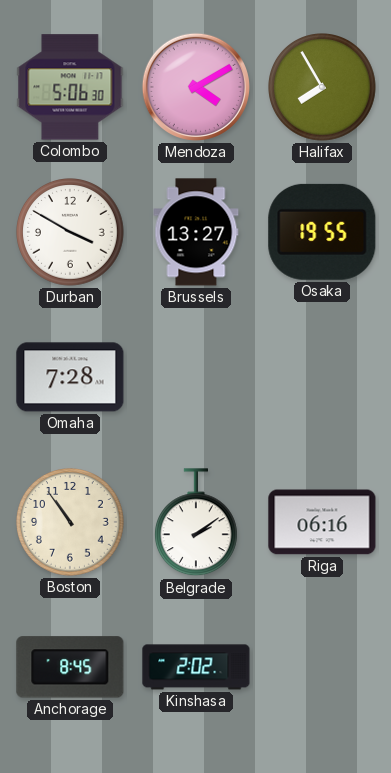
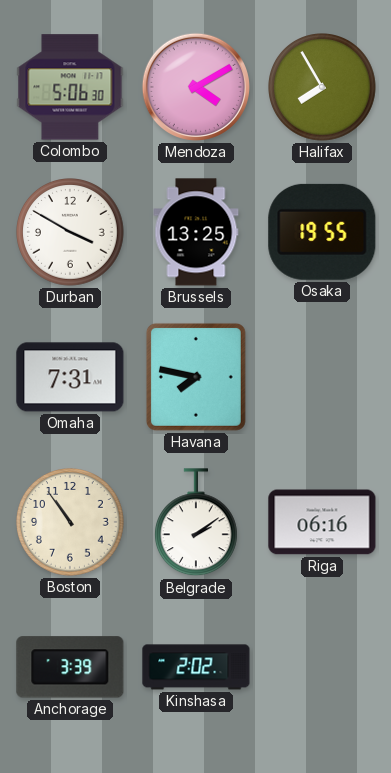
Brussels: 13:27 -> 13:25 (196, 232)
Omaha: 7:28 -> 7:31 (70, 377)
Havana: none -> 7:47 (196, 377)
Anchorage: 8:45 -> 3:39 (70, 667)
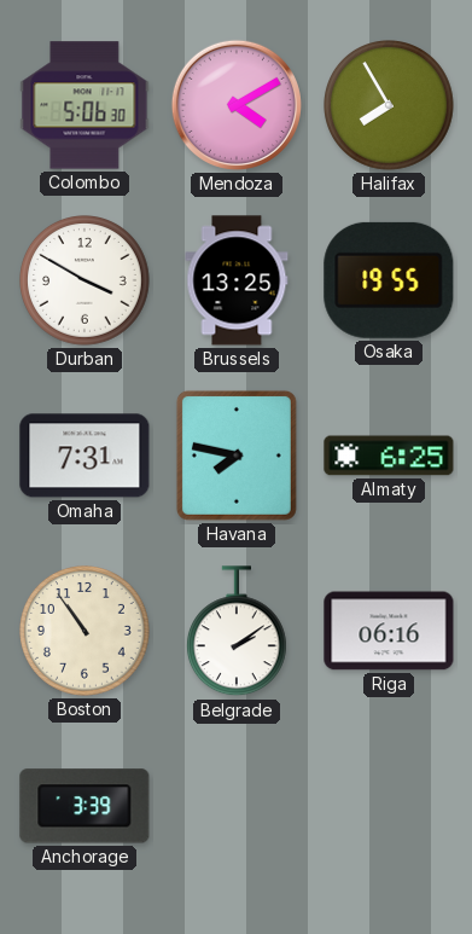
Almaty: none -> 6:25 (389, 456)
Kinshasa: 2:02 -> none (196, 667)
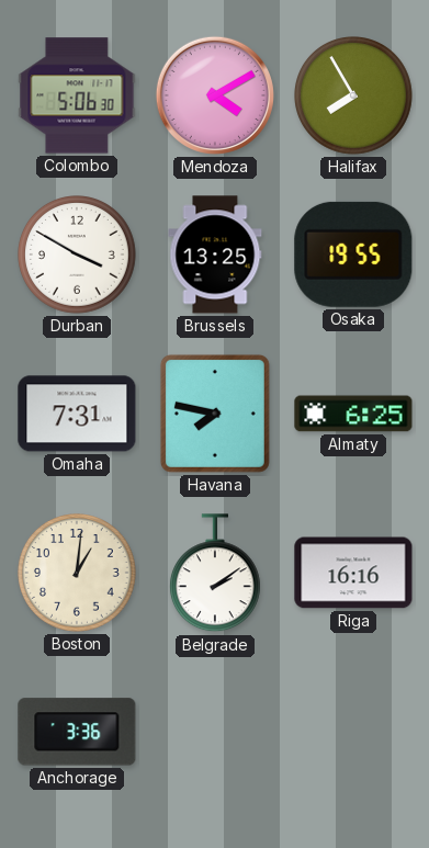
Boston: 10:54 -> 1:01 (78, 574)
Riga: 06:16 -> 16:16 (353, 573)
Anchorage: 3:39 -> 3:36 (77, 732)
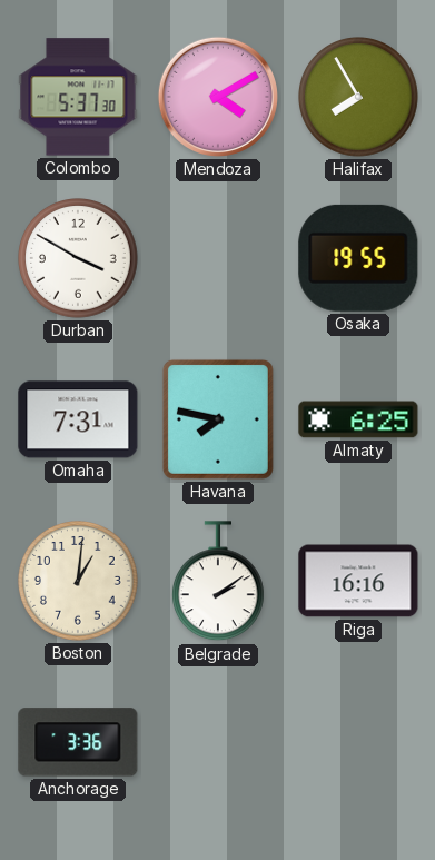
Colombo: 5:06 -> 5:37 (78, 97)
Brussels: 13:25 -> none (215, 255)
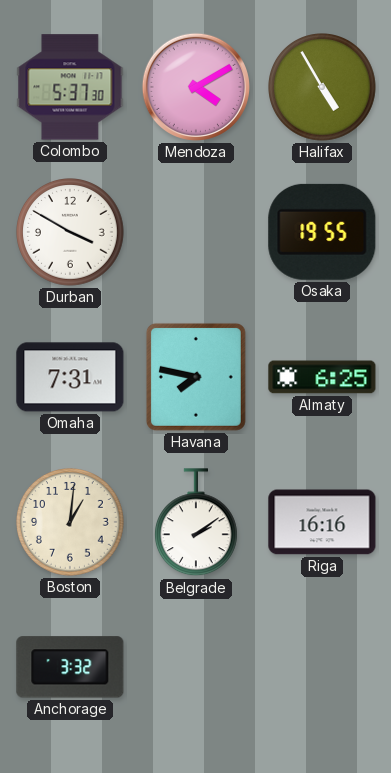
Halifax: 7:55 -> 4:55 (323, 88)
Anchorage: 3:36 -> 3:32 (70, 667)
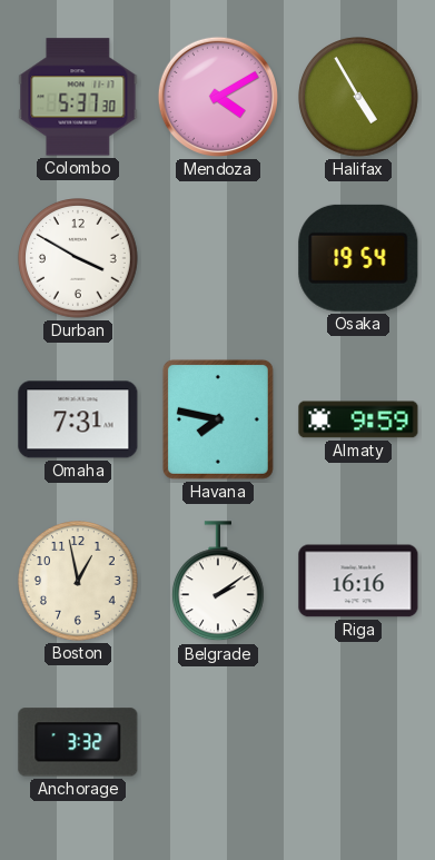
Osaka: 19:55 -> 19:54 (358, 258)
Almaty: 6:25 -> 9:59 (358, 419)
Boston: 1:01 -> 12:58 (79, 582)
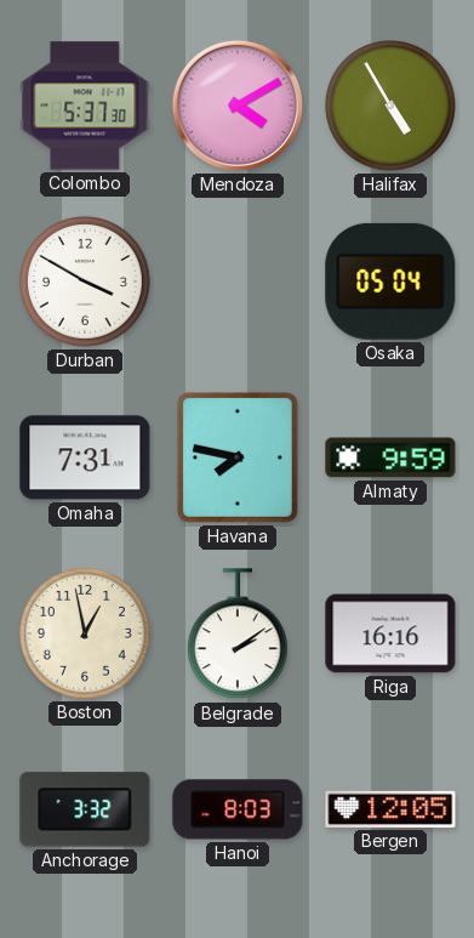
Osaka: 19:54 -> 05:04 (390, 282)
Hanoi: none -> 8:03 (238, 809)
Bergen: none -> 12:05 (390, 809)
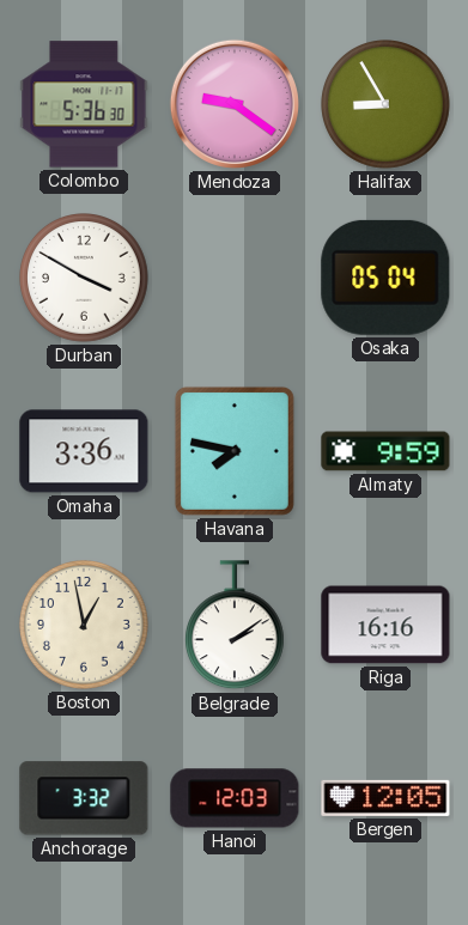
Colombo: 5:37 -> 5:36 (84, 104)
Mendoza: 4:10 -> 9:21 (235, 104)
Halifax: 4:55 -> 8:55 (387, 105)
Omaha: 7:31 -> 3:36 (84, 451)
Hanoi: 8:03 -> 12:03 (235, 798)
